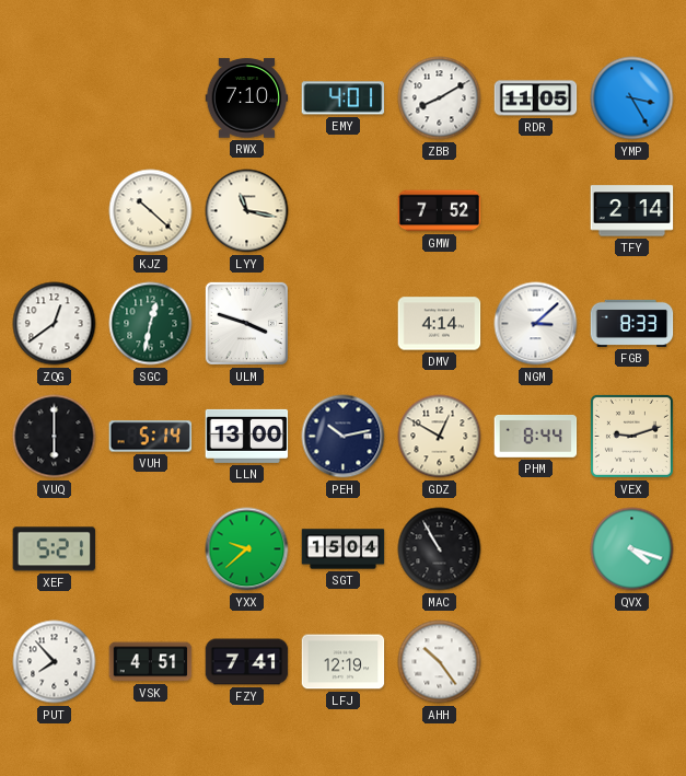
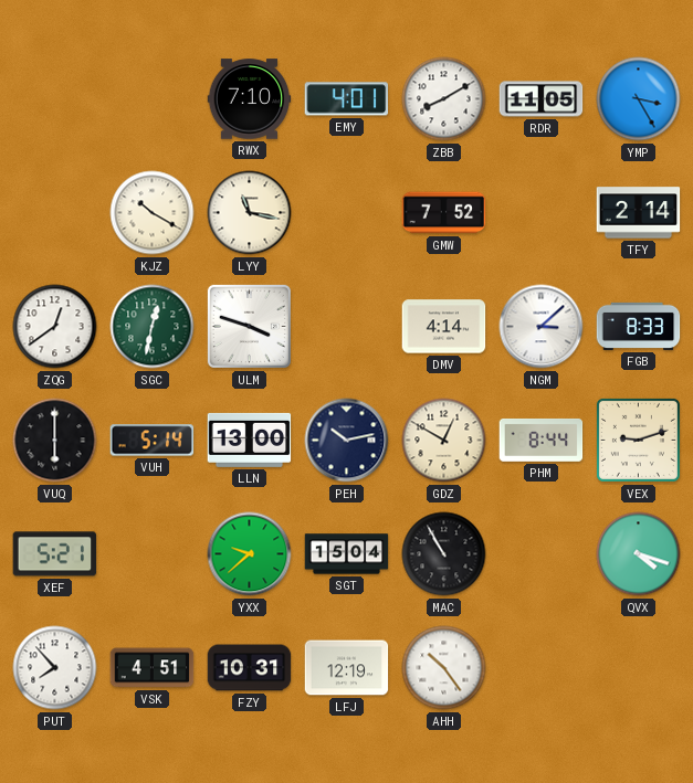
KJZ: 10:22 -> 10:20 (153, 213)
FZY: 7:41 -> 10:31 (250, 668)
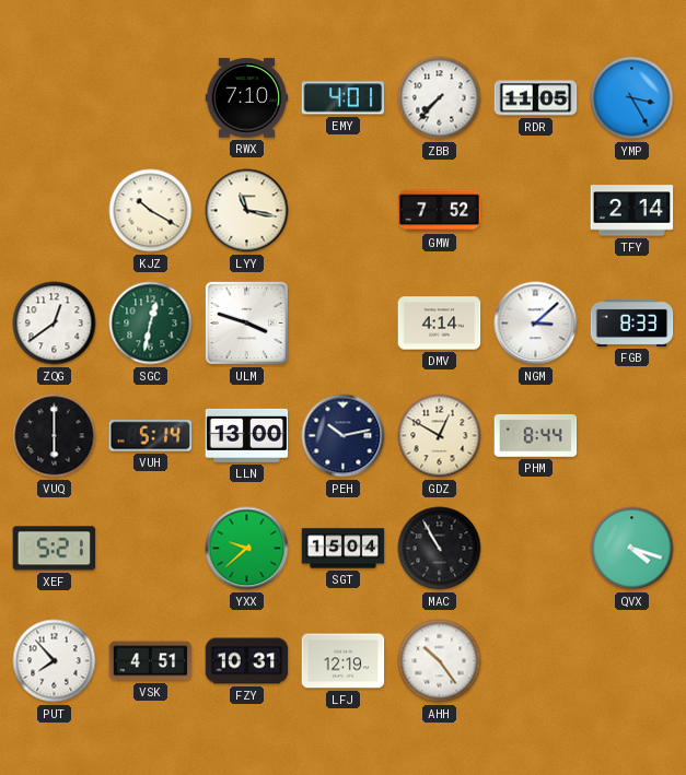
ZBB: 8:10 -> 7:37 (440, 98)
VEX: 9:12 -> none (638, 440)
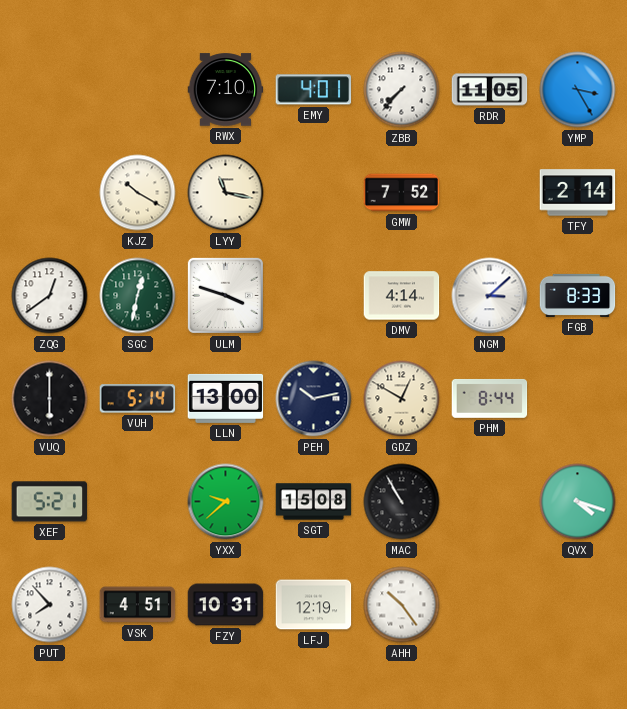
SGT: 15:04 -> 15:08 (314, 502)
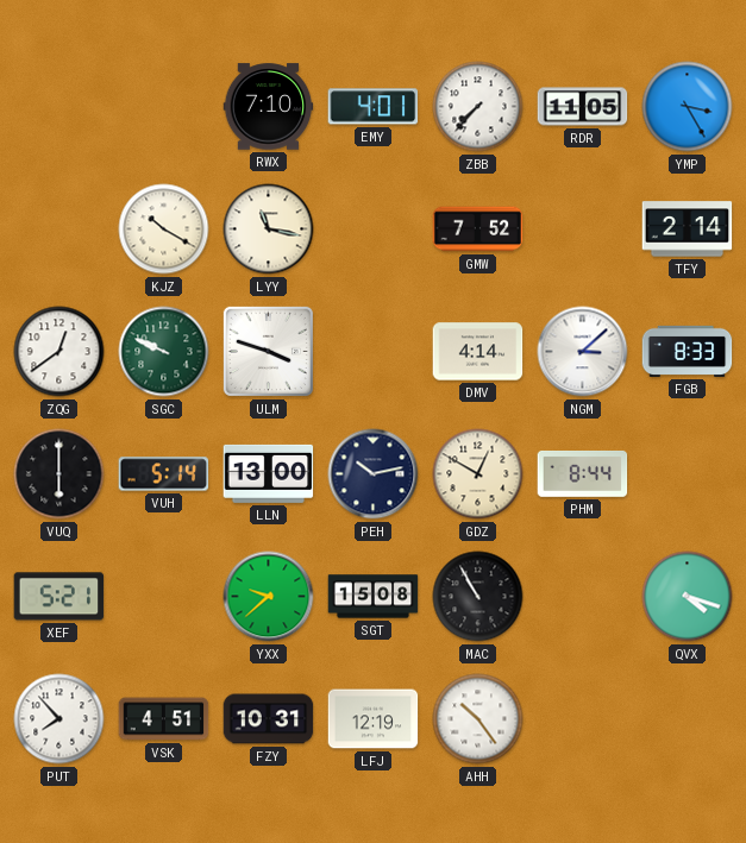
SGC: 12:32 -> 9:49 (164, 352)
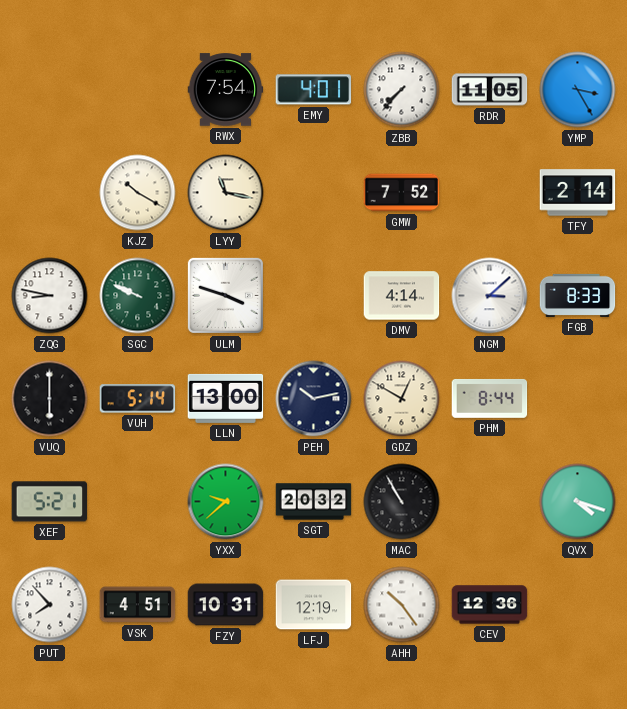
RWX: 7:10 -> 7:54 (226, 90)
ZQG: 12:39 -> 8:47 (50, 296)
SGT: 15:08 -> 20:32 (314, 502)
CEV: none -> 12:36 (490, 605)
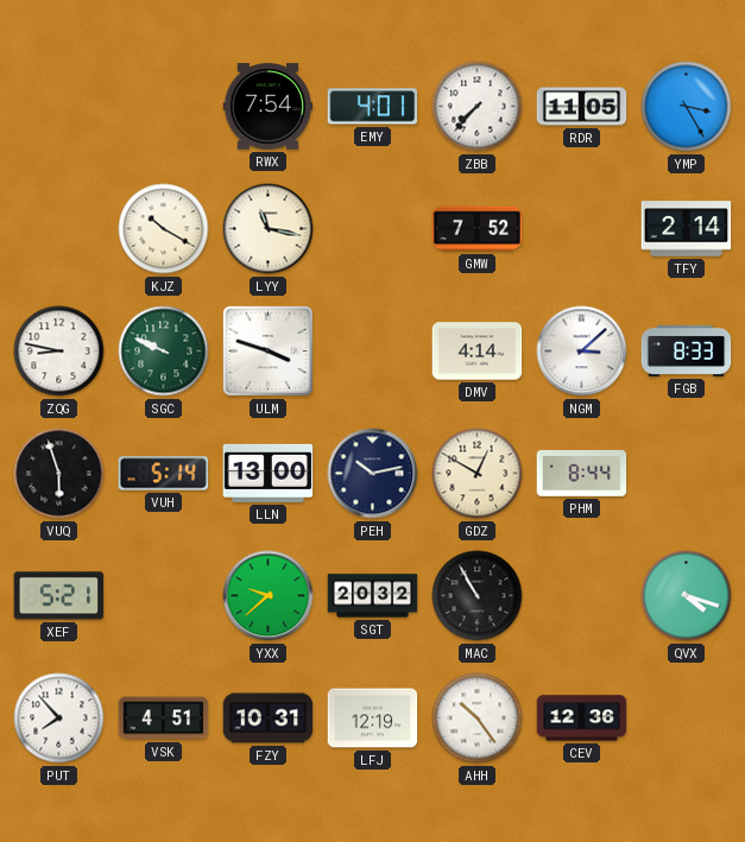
VUQ: 6:00 -> 5:57 (59, 474)
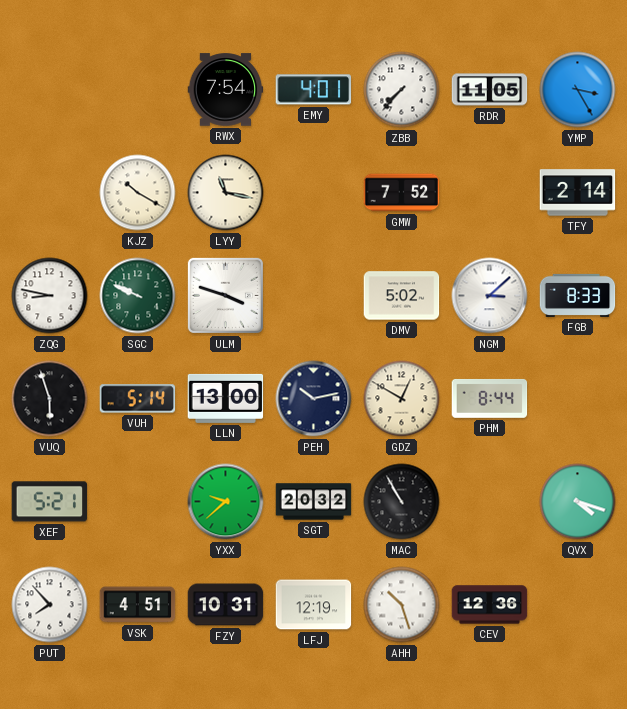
DMV: 4:14 -> 5:02 (402, 296)
AHH: 10:24 -> 10:27 (402, 605)
